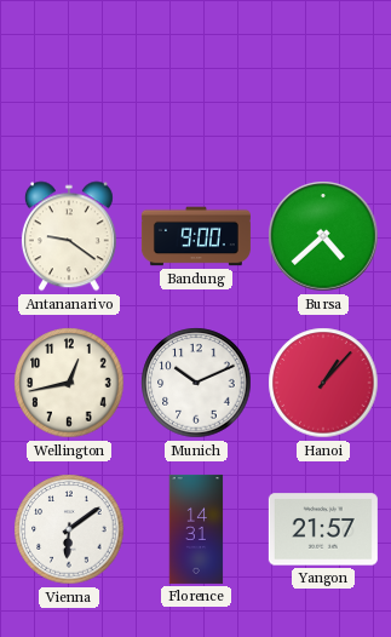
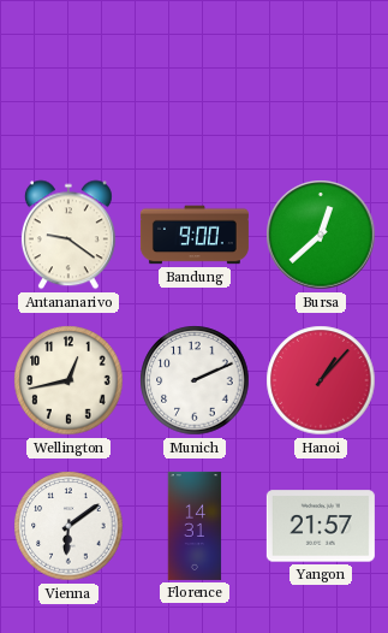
Bursa: 4:38 -> 12:38 (321, 235)
Munich: 10:11 -> 2:11 (195, 380)
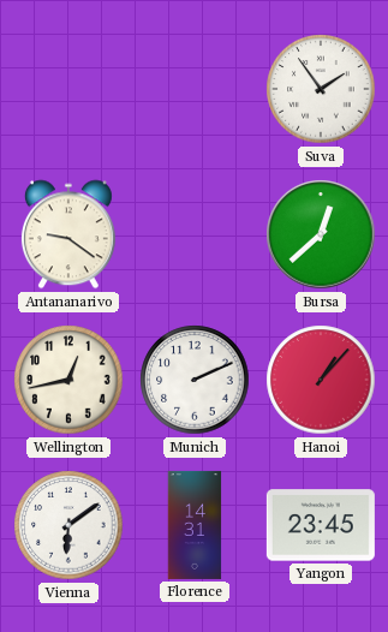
Suva: none -> 1:54 (321, 89)
Bandung: 9:00 -> none (195, 235)
Yangon: 21:57 -> 23:45 (321, 525)
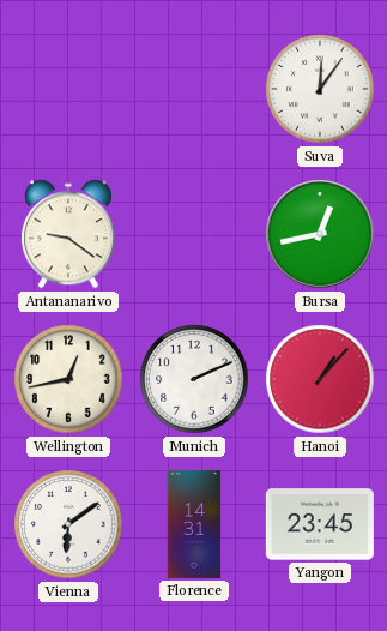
Suva: 1:54 -> 12:06 (320, 89)
Bursa: 12:38 -> 12:43 (320, 234)
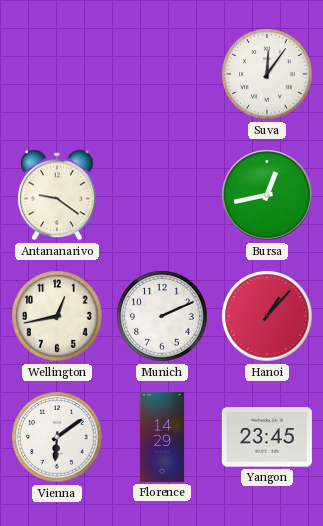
Florence: 14:31 -> 14:29 (162, 437)
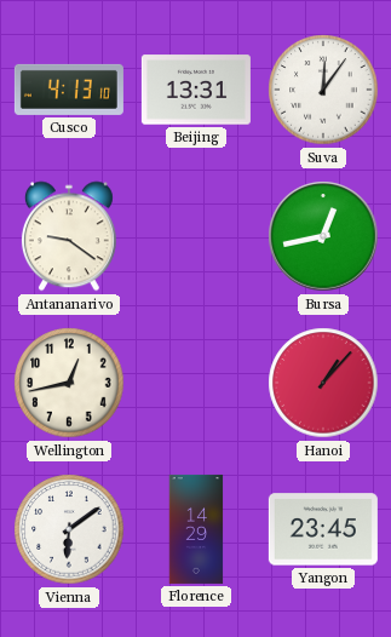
Cusco: none -> 4:13 (69, 90)
Beijing: none -> 13:31 (196, 90)
Munich: 2:11 -> none (162, 316)
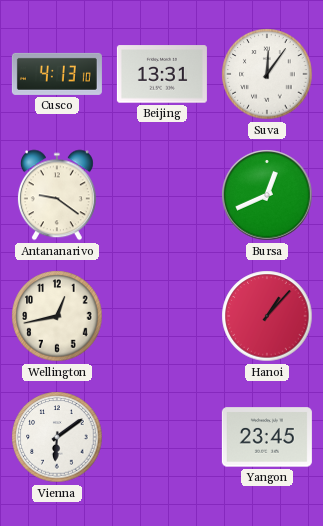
Bursa: 12:43 -> 12:41 (267, 195)
Florence: 14:29 -> none (196, 529)
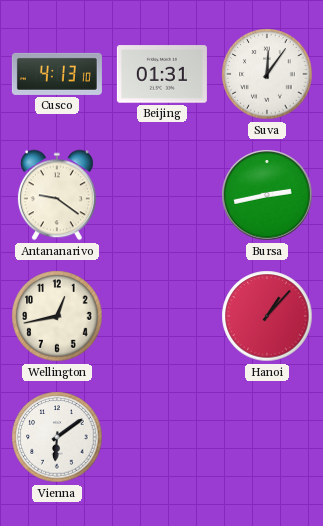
Beijing: 13:31 -> 01:31 (162, 74)
Bursa: 12:41 -> 2:43 (267, 195)
Yangon: 23:45 -> none (267, 437)
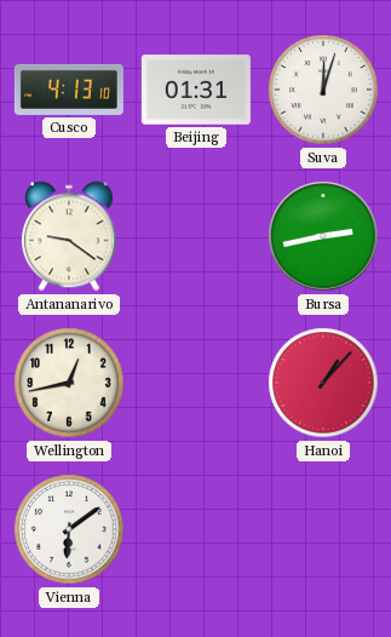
Suva: 12:06 -> 12:03 (323, 90)
